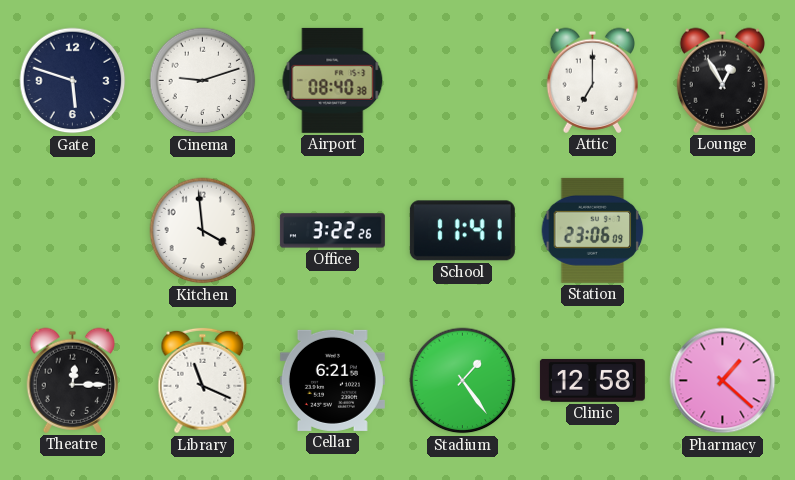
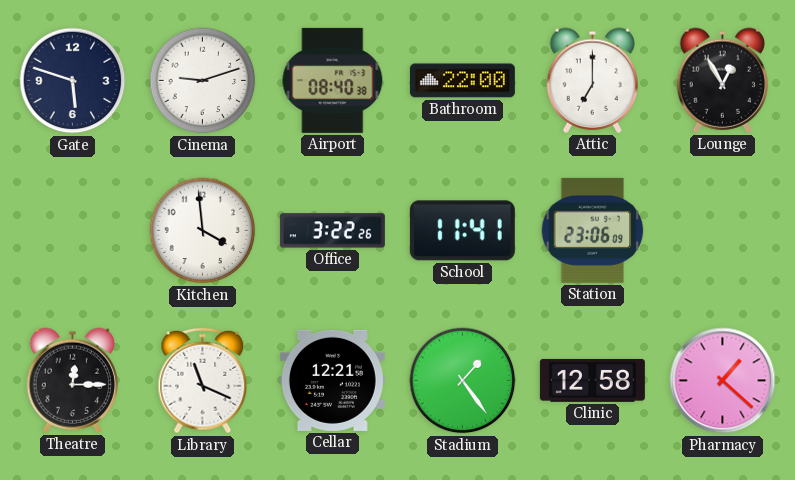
Bathroom: none -> 22:00 (462, 81)
Cellar: 6:21 -> 12:21 (332, 380)
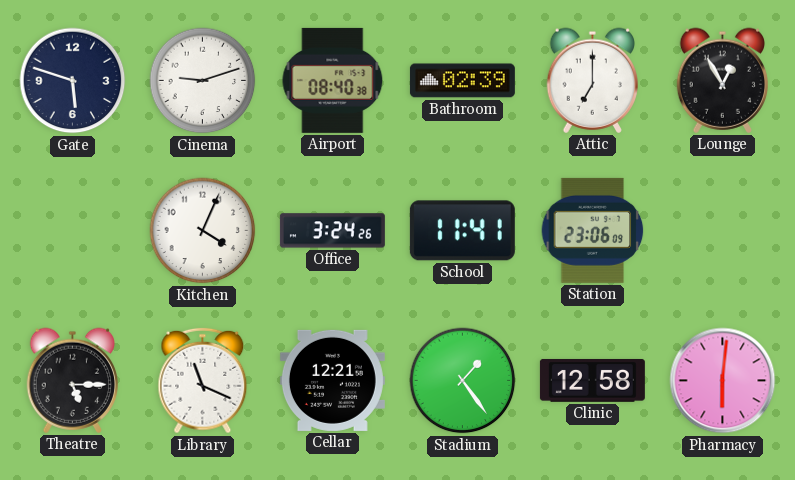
Bathroom: 22:00 -> 02:39 (462, 81)
Kitchen: 3:59 -> 4:04 (203, 231)
Office: 3:22 -> 3:24 (332, 231)
Theatre: 12:15 -> 5:15 (72, 380)
Pharmacy: 1:22 -> 6:01 (723, 381)
